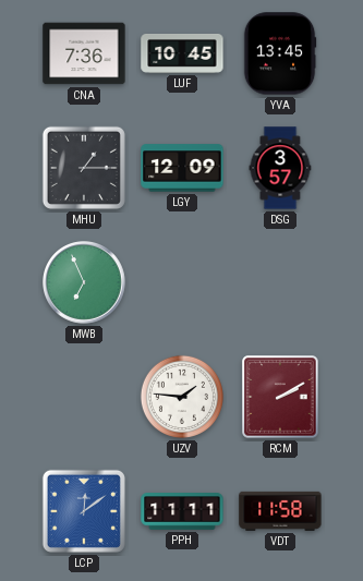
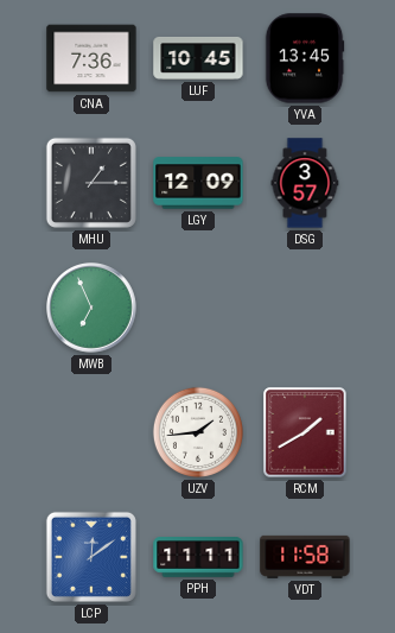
UZV: 1:46 -> 1:44 (198, 432)
RCM: 2:10 -> 1:40 (305, 432)
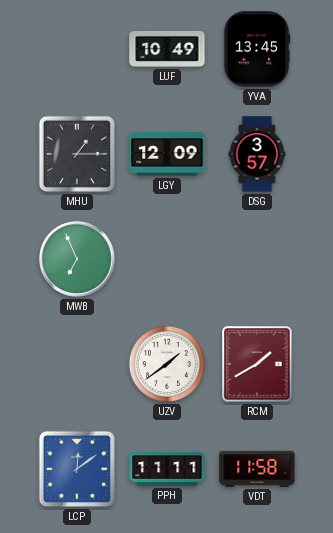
CNA: 7:36 -> none (91, 58)
LUF: 10:45 -> 10:49 (167, 49)
UZV: 1:44 -> 1:39 (167, 364)
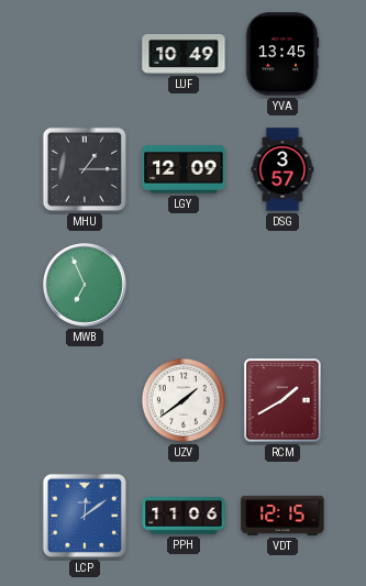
PPH: 11:11 -> 11:06 (184, 517)
VDT: 11:58 -> 12:15 (282, 516)
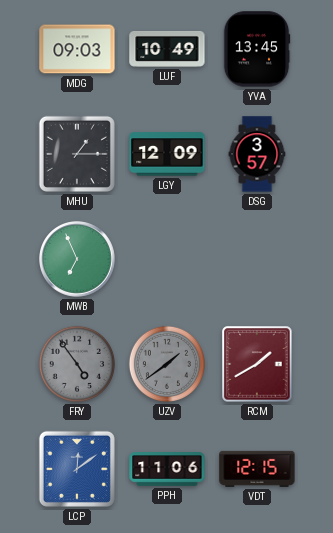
MDG: none -> 09:03 (77, 49)
FRY: none -> 4:54 (77, 364)
UZV dial: white -> grey (167, 364)
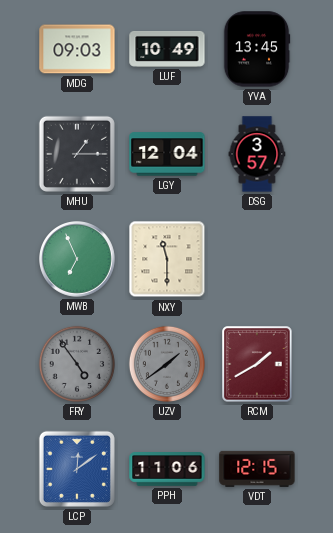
LGY: 12:09 -> 12:04 (167, 154)
NXY: none -> 11:30 (167, 259)
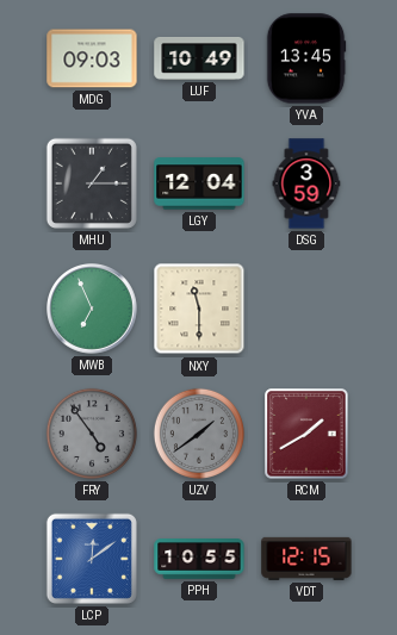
DSG: 3:57 -> 3:59 (306, 183)
PPH: 11:06 -> 10:55 (199, 560)
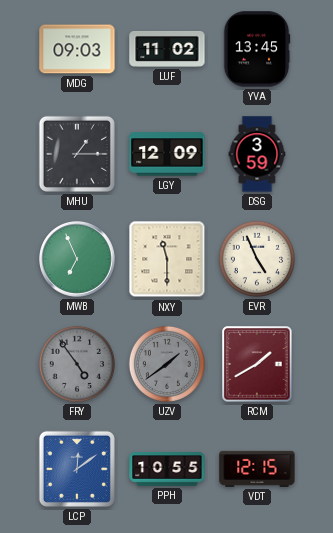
LUF: 10:49 -> 11:02 (167, 49)
LGY: 12:04 -> 12:09 (167, 154)
EVR: none -> 4:56 (257, 259)
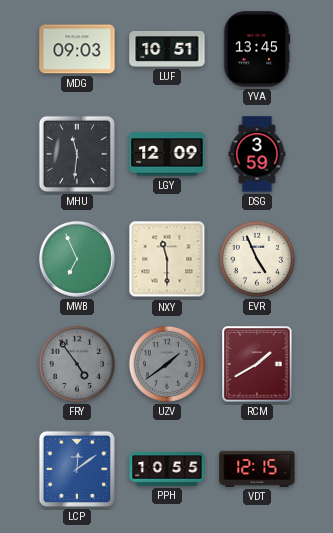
LUF: 11:02 -> 10:51 (167, 49)
MHU: 1:15 -> 11:31 (77, 154)
